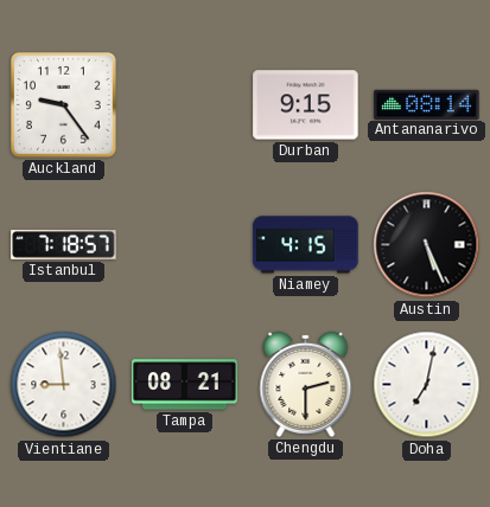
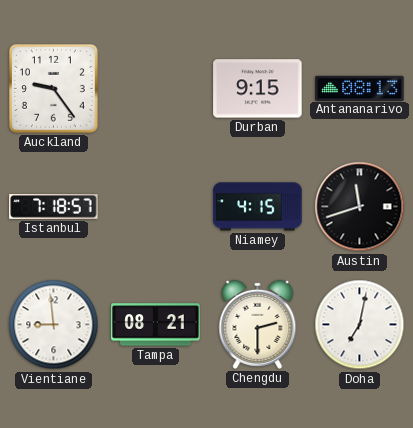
Antananarivo: 08:14 -> 08:13 (360, 88)
Austin: 5:26 -> 11:42 (360, 207)
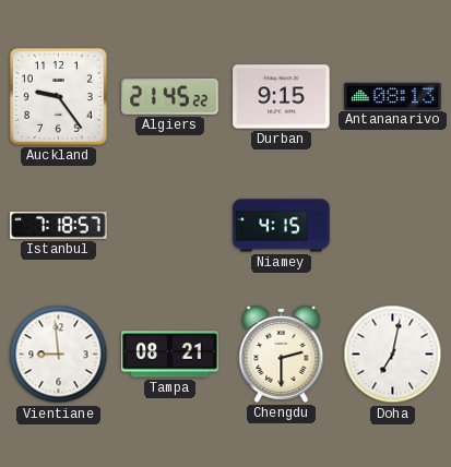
Algiers: none -> 21:45 (170, 97)
Austin: 11:42 -> none (360, 207)
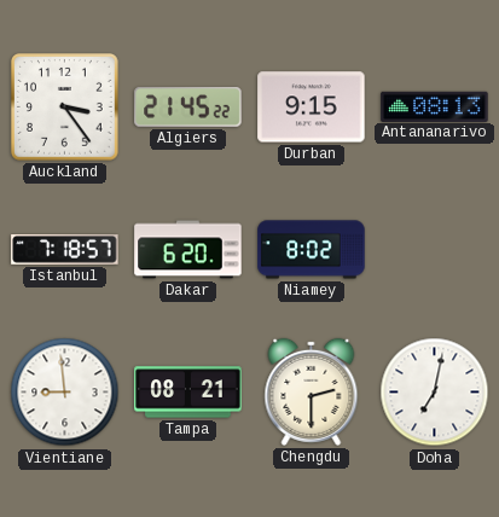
Auckland: 9:24 -> 3:24 (65, 108)
Dakar: none -> 6:20 (188, 250)
Niamey: 4:15 -> 8:02 (312, 250)
